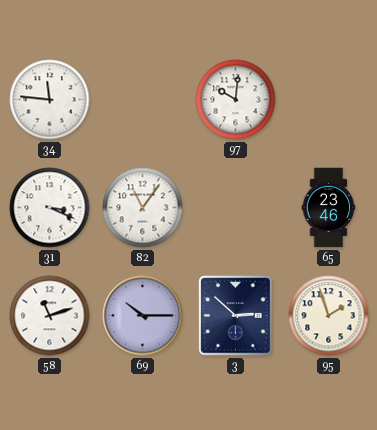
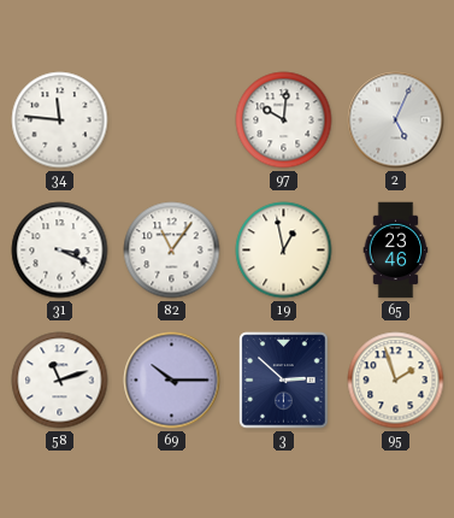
2: none -> 5:04 (396, 120)
19: none -> 12:58 (284, 251)
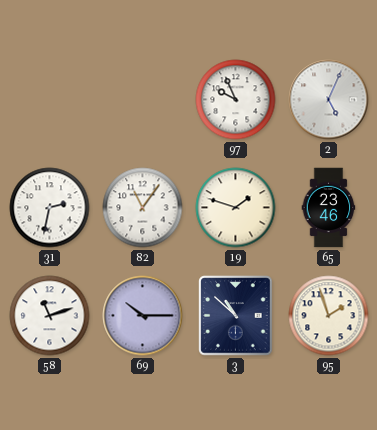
34: 11:46 -> none (60, 120)
97: 10:01 -> 9:56 (236, 100)
31: 3:19 -> 2:32 (50, 208)
19: 12:58 -> 1:48 (236, 208)
3: 2:52 -> 10:52 (236, 316)
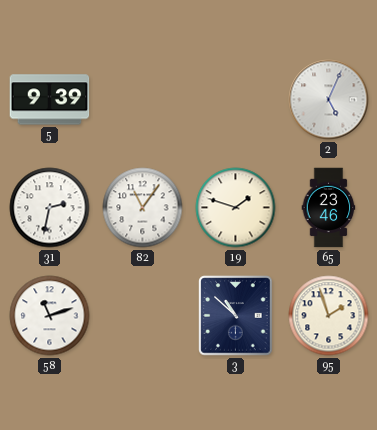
5: none -> 9:39 (50, 100)
97: 9:56 -> none (236, 100)
69: 10:15 -> none (143, 316)
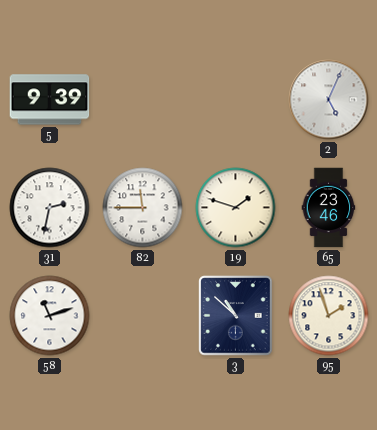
82: 11:06 -> 11:45 (143, 208)
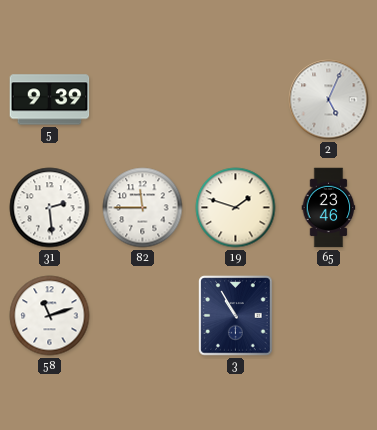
31: 2:32 -> 2:29 (50, 208)
3: 10:52 -> 10:55 (236, 316)
95: 1:57 -> none (329, 316)
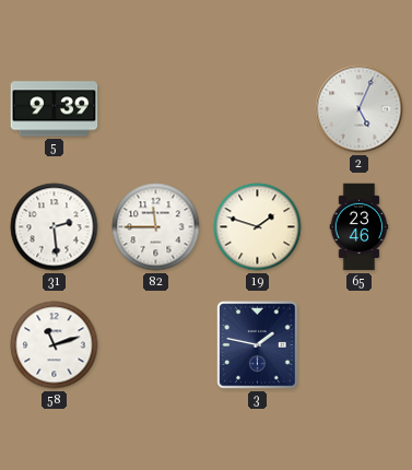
3: 10:55 -> 1:47 (258, 345)
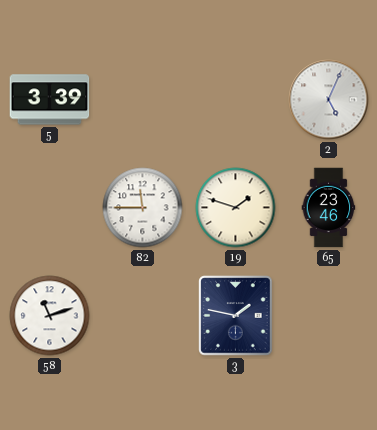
5: 9:39 -> 3:39 (50, 100)
31: 2:29 -> none (55, 227)
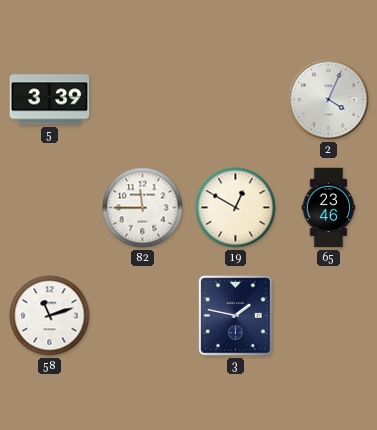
2: 5:04 -> 4:04 (329, 100)
19: 1:48 -> 12:50 (236, 208)
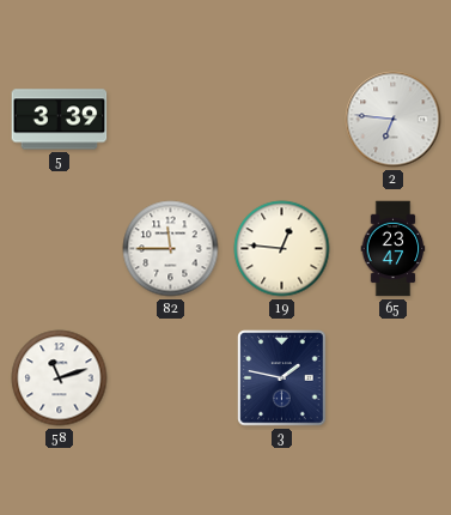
2: 4:04 -> 6:46 (394, 120)
19: 12:50 -> 12:46 (282, 249)
65: 23:46 -> 23:47 (394, 249)
